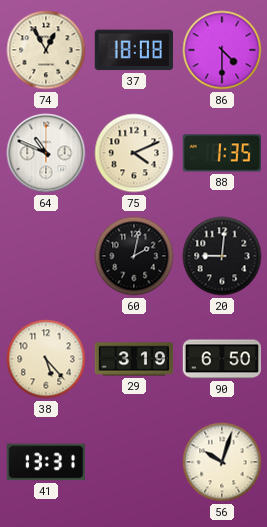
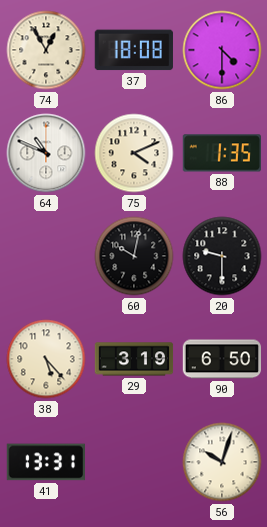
60: 2:02 -> 10:02 (134, 256)
20: 9:01 -> 9:30 (222, 256)
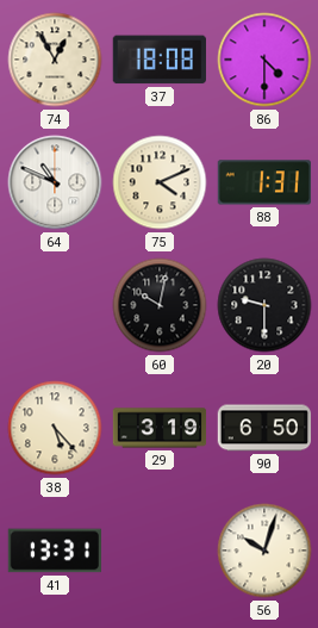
88: 1:35 -> 1:31 (263, 182)
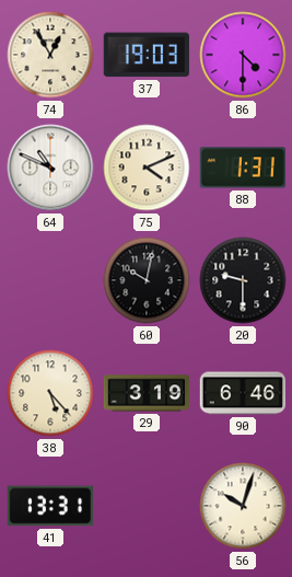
37: 18:08 -> 19:03 (147, 55)
90: 6:50 -> 6:46 (242, 393)
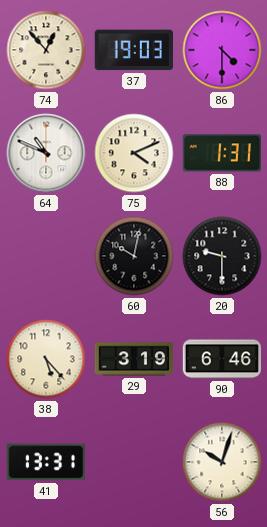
74: 12:55 -> 12:53 (46, 50)
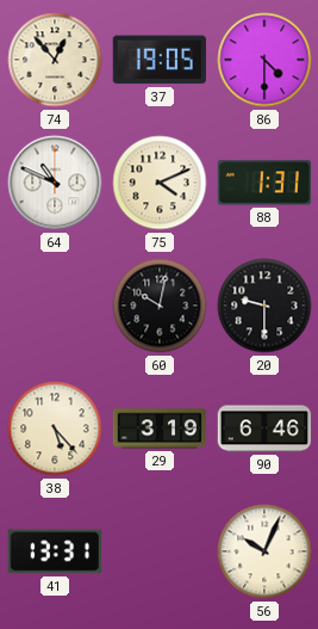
37: 19:03 -> 19:05 (160, 60)
56: 10:03 -> 10:04 (264, 551)
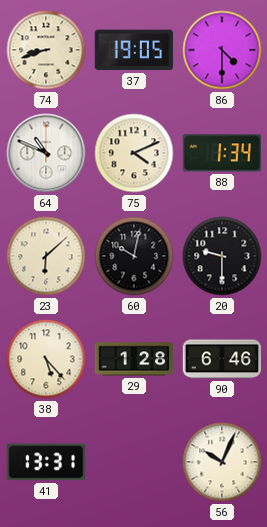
74: 12:53 -> 8:42 (46, 50)
88: 1:31 -> 1:34 (221, 153)
23: none -> 6:08 (46, 256)
29: 3:19 -> 1:28 (134, 359)
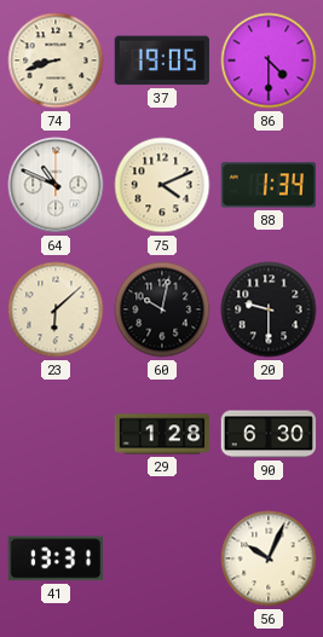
38: 5:23 -> none (46, 359)
90: 6:46 -> 6:30 (267, 434)
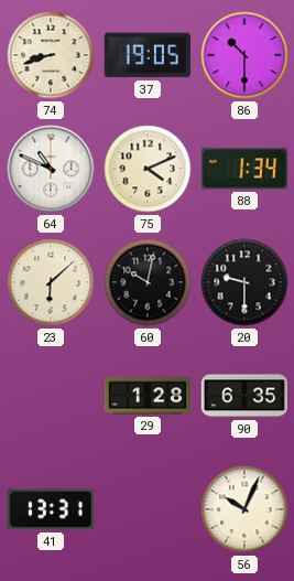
86: 4:30 -> 10:30 (244, 55)
90: 6:30 -> 6:35 (243, 396)
